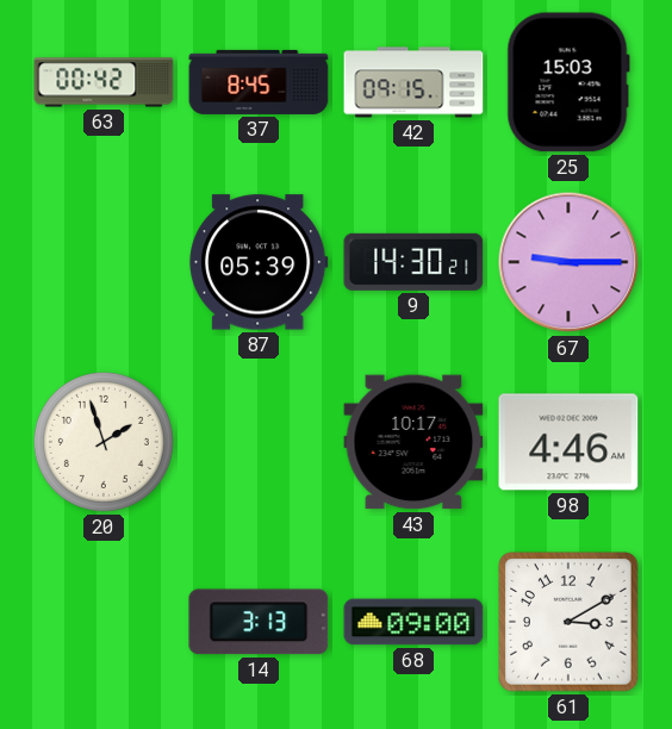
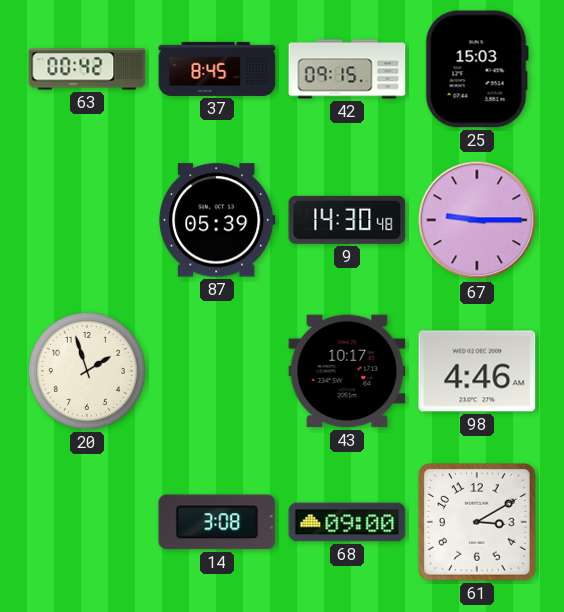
9: 14:30:21 -> 14:30:48 (347, 220)
14: 3:13 -> 3:08 (217, 522)
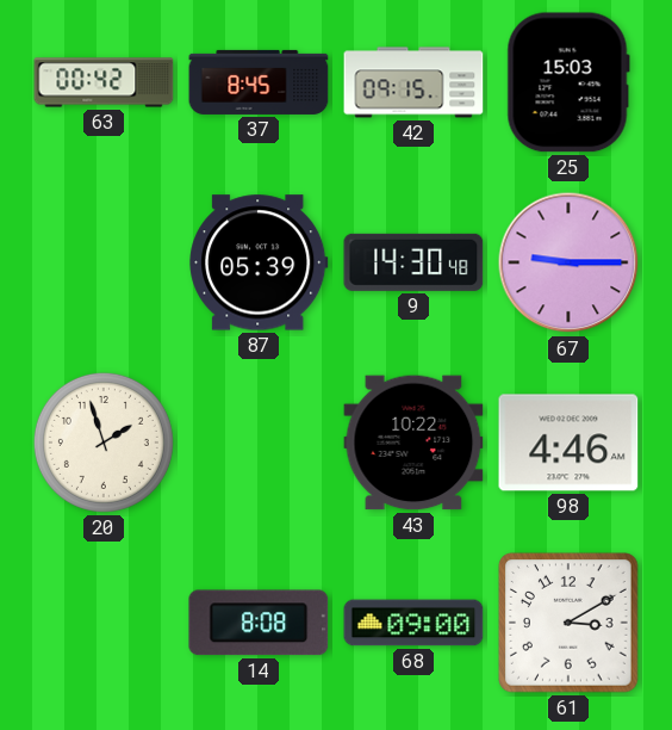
43: 10:17 -> 10:22 (413, 443)
14: 3:08 -> 8:08 (259, 623)
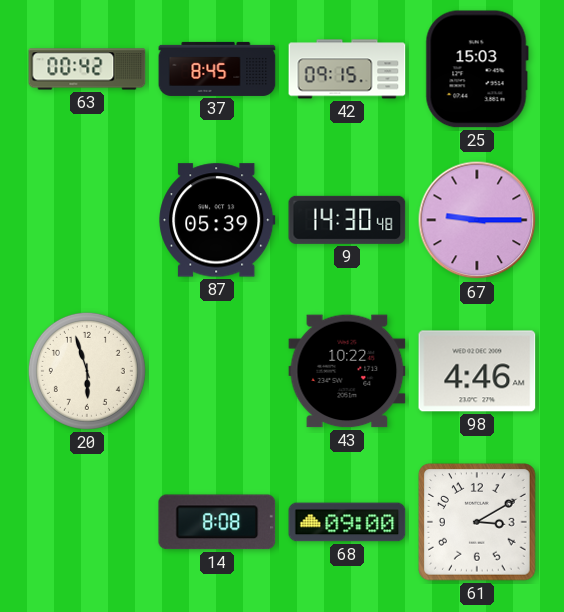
20: 1:57 -> 5:57 (87, 371)
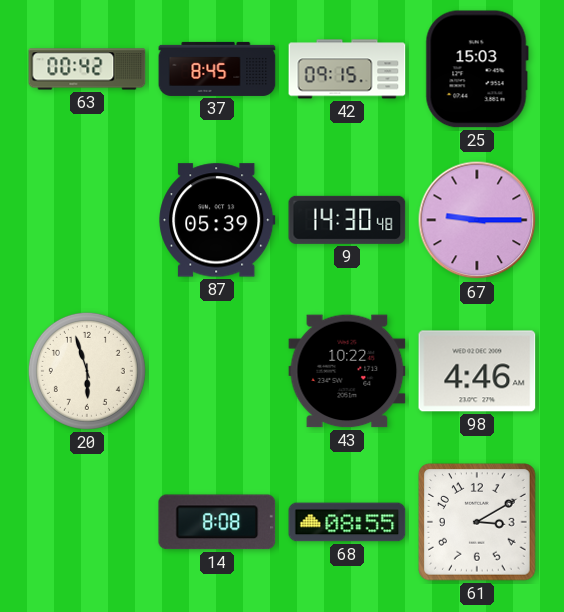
68: 09:00 -> 08:55 (347, 522)
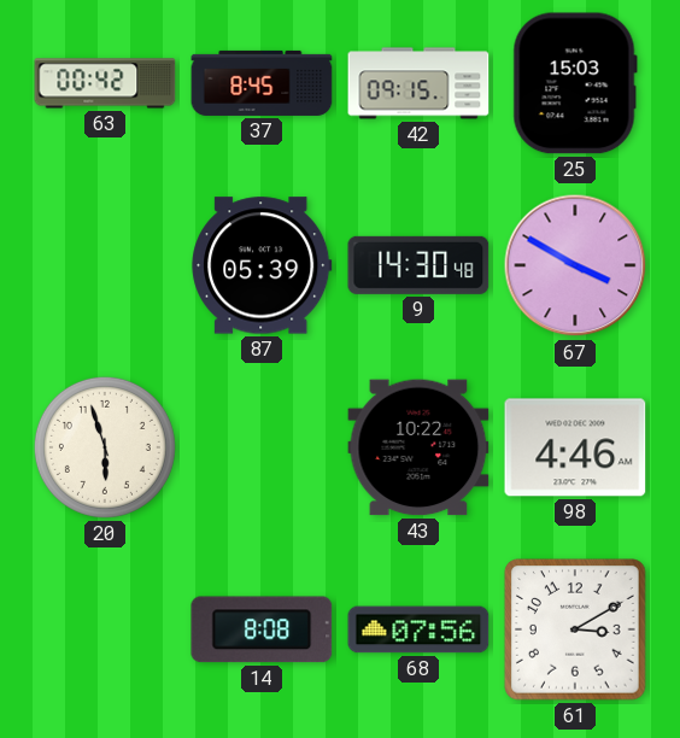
67: 9:15 -> 3:50 (575, 265)
68: 08:55 -> 07:56 (418, 629)
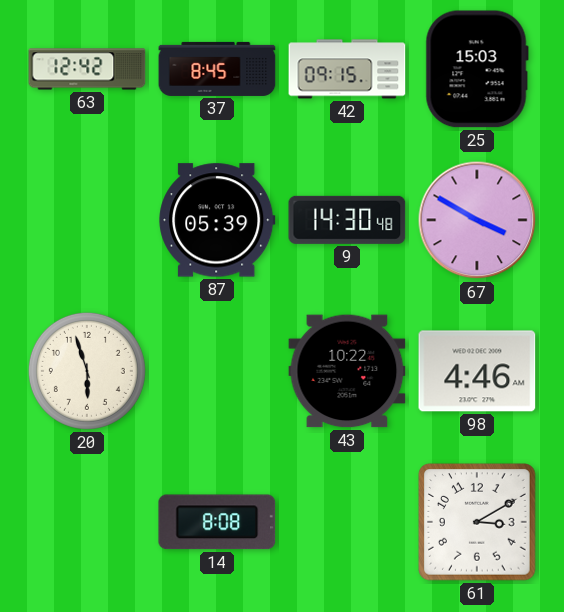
63: 00:42 -> 12:42 (87, 69)
68: 07:56 -> none (418, 629)
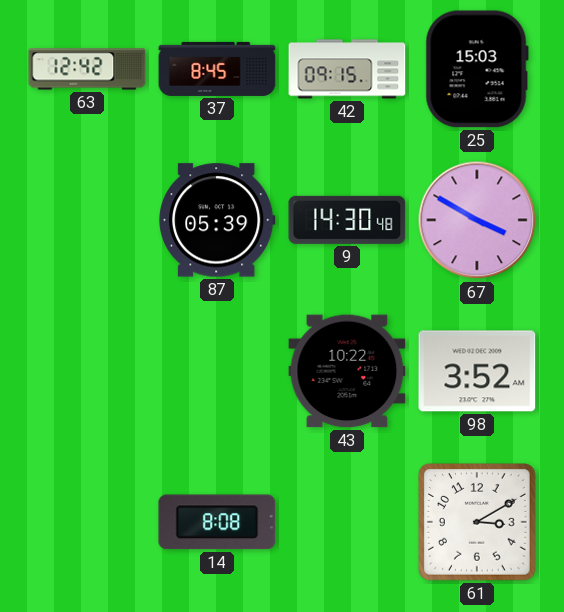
20: 5:57 -> none (87, 371)
98: 4:46 -> 3:52 (477, 371)
